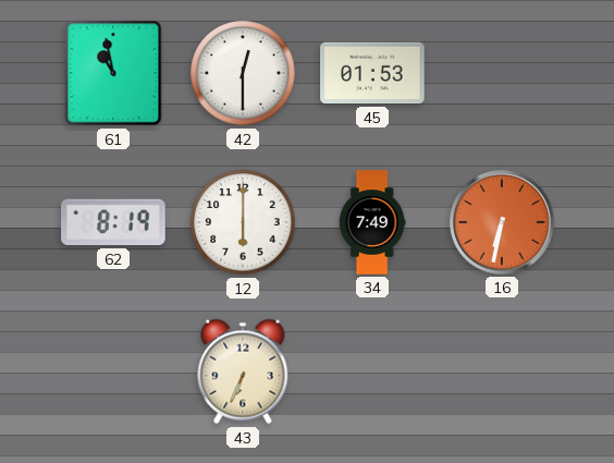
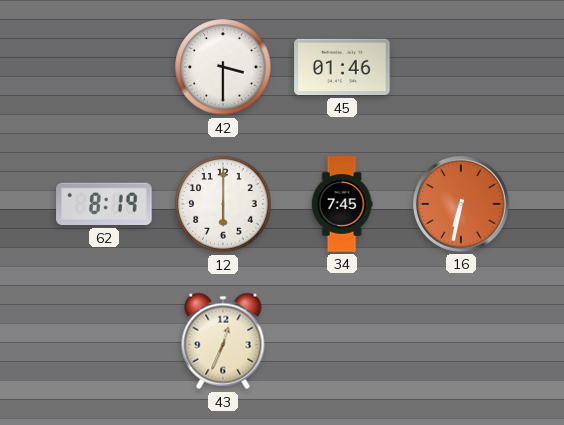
61: 10:58 -> none (113, 73)
42: 12:30 -> 3:30 (223, 67)
45: 01:53 -> 01:46 (342, 67)
34: 7:49 -> 7:45 (342, 204)
43: 6:34 -> 12:34 (223, 341)
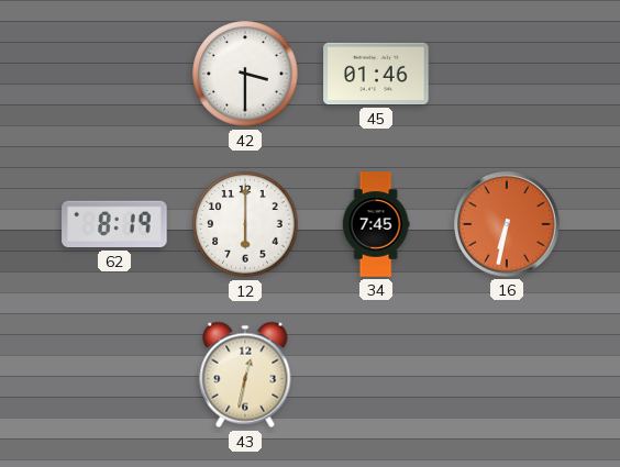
43: 12:34 -> 12:32 (245, 375)
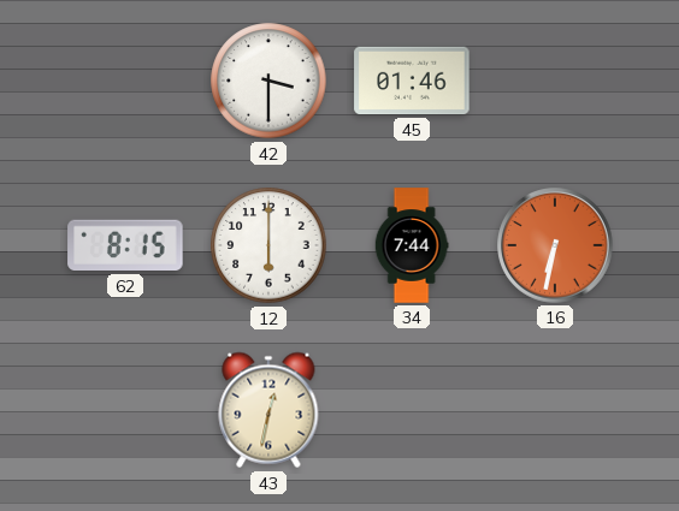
62: 8:19 -> 8:15 (125, 245)
34: 7:45 -> 7:44 (412, 245)
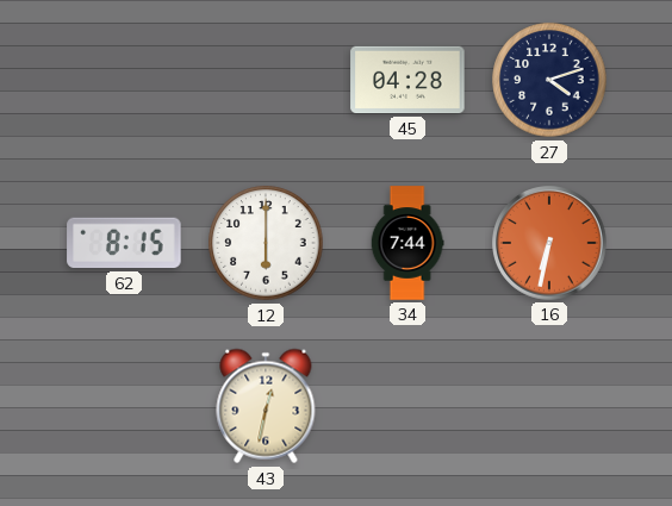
42: 3:30 -> none (268, 81)
45: 01:46 -> 04:28 (407, 80)
27: none -> 4:12 (549, 80)
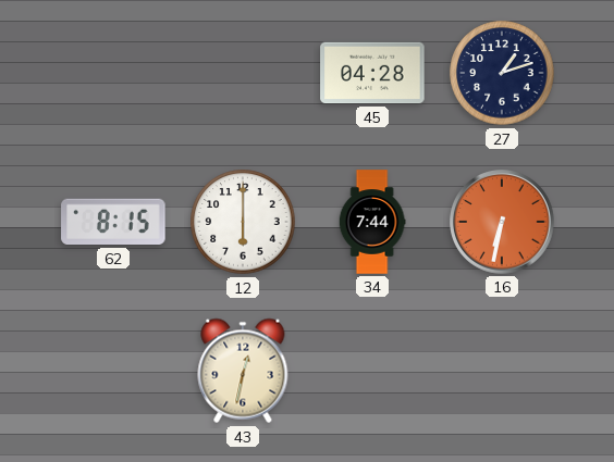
27: 4:12 -> 1:12 (502, 73)
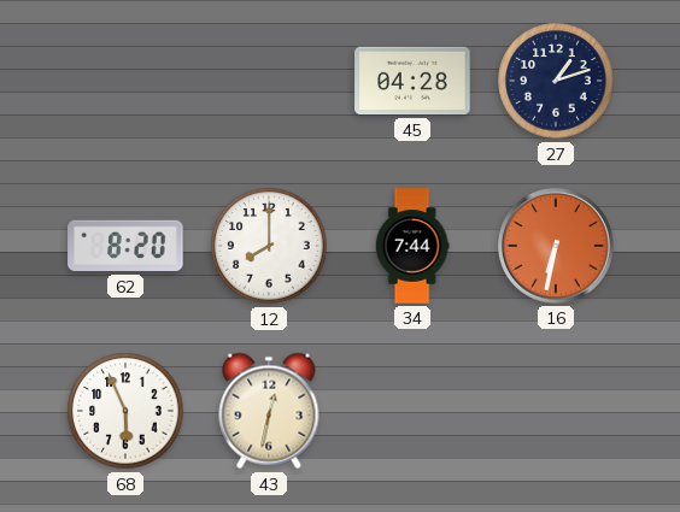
62: 8:15 -> 8:20 (125, 246)
12: 6:00 -> 8:00 (269, 246)
68: none -> 5:56 (125, 411)
